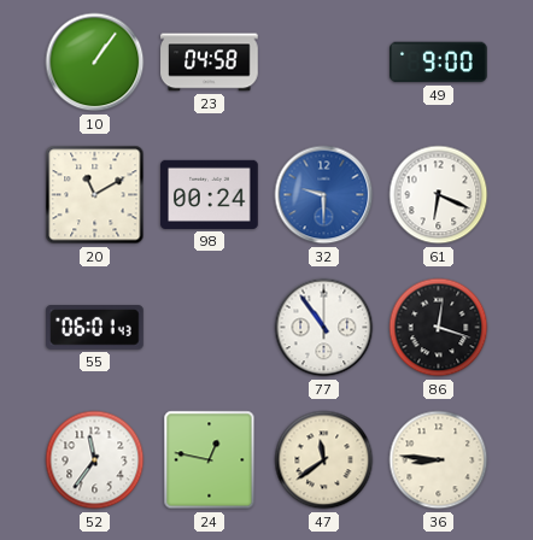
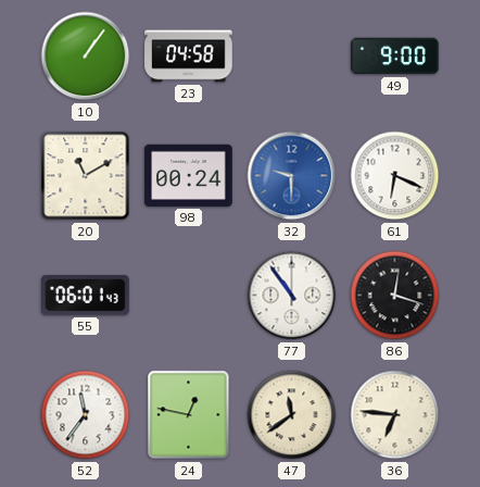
36: 8:46 -> 6:46 (395, 415)
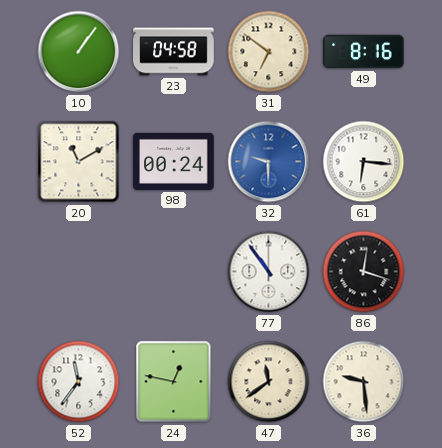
31: none -> 6:51 (269, 52)
49: 9:00 -> 8:16 (364, 52)
61: 6:19 -> 6:16 (364, 162)
55: 06:01 -> none (86, 296)
36: 6:46 -> 9:29 (364, 382)
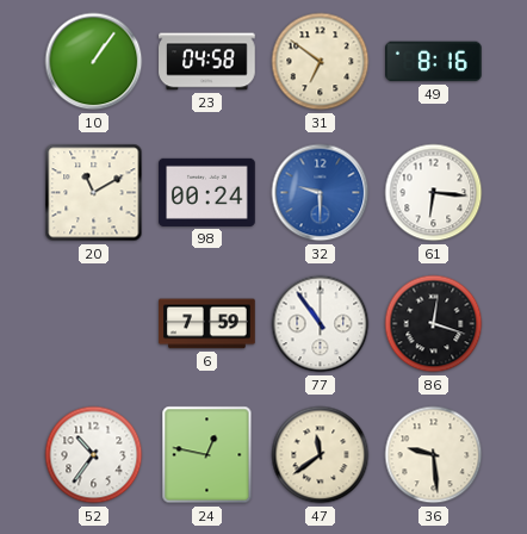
6: none -> 7:59 (207, 324)
52: 11:36 -> 10:36 (94, 455)
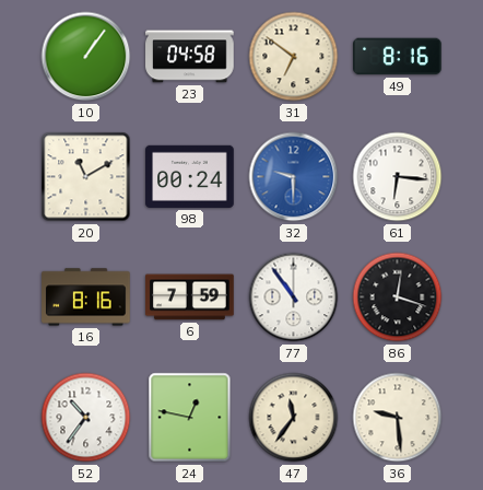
16: none -> 8:16 (86, 297)
47: 11:39 -> 11:36 (294, 418)
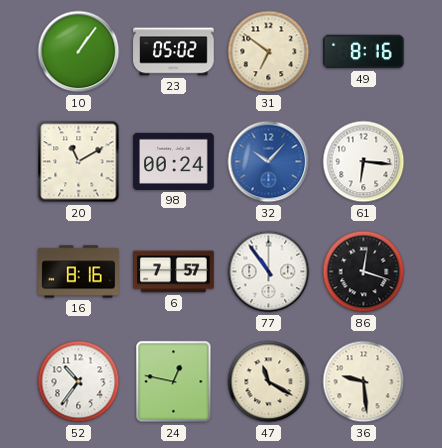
23: 04:58 -> 05:02 (174, 52)
32: 9:30 -> 10:07 (269, 162)
6: 7:59 -> 7:57 (174, 272)
47: 11:36 -> 11:20 (269, 382)
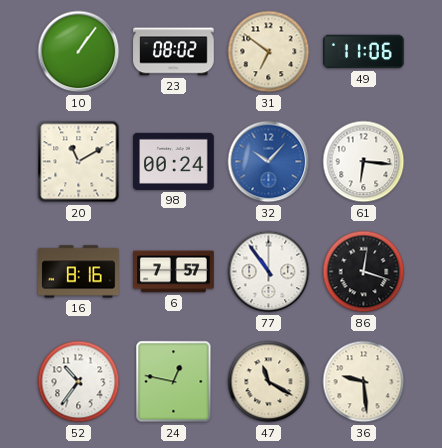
23: 05:02 -> 08:02 (174, 52)
49: 8:16 -> 11:06 (364, 52)
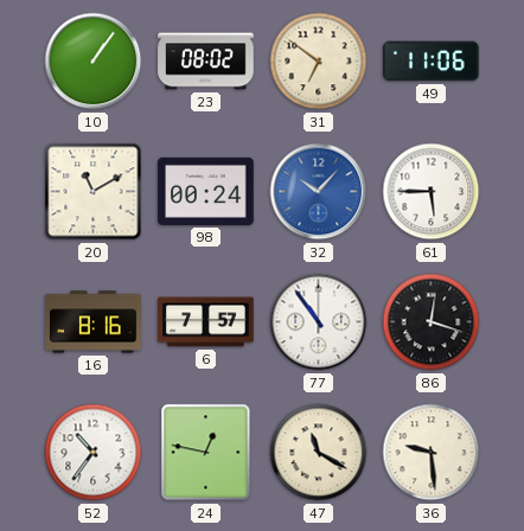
61: 6:16 -> 5:45 (432, 192)
